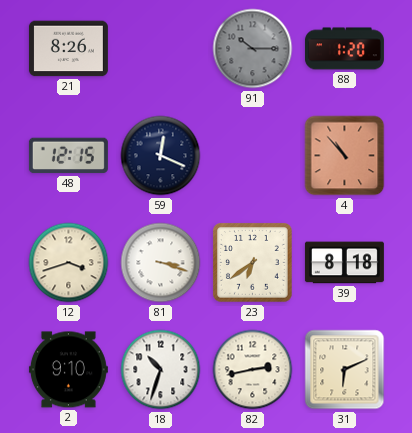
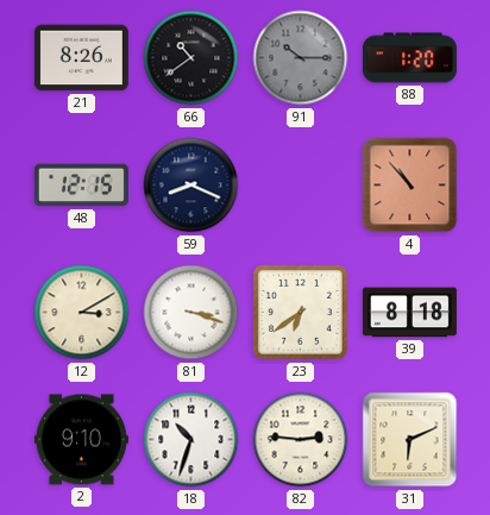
66: none -> 10:39 (191, 58)
59: 12:19 -> 8:19 (191, 186)
12: 3:42 -> 3:10 (82, 313)
82: 2:43 -> 2:46 (301, 440)
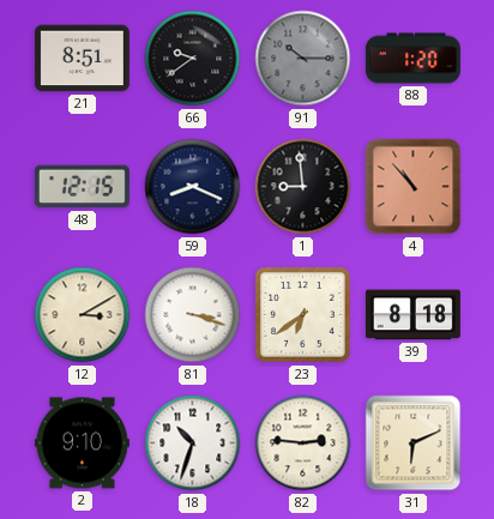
21: 8:26 -> 8:51 (82, 59)
66: 10:39 -> 9:39 (193, 59)
1: none -> 8:59 (303, 187)
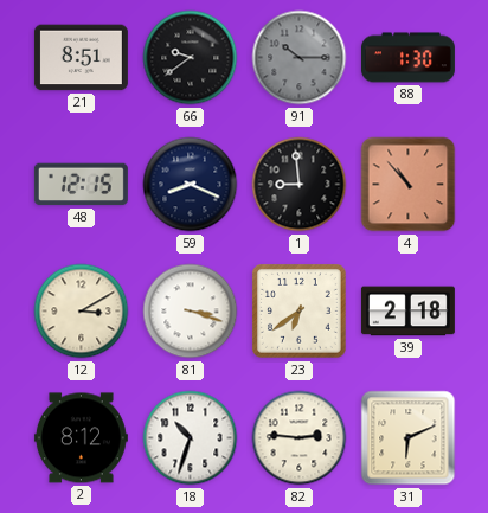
88: 1:20 -> 1:30 (407, 58)
39: 8:18 -> 2:18 (407, 312)
2: 9:10 -> 8:12 (81, 438)
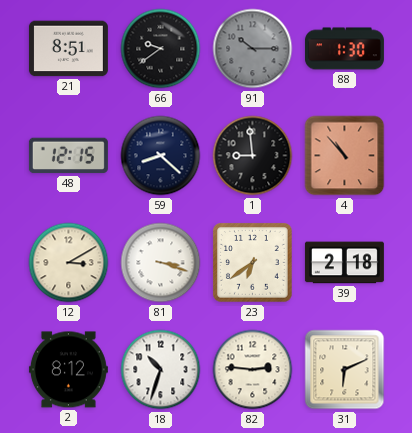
59: 8:19 -> 8:22 (161, 156)
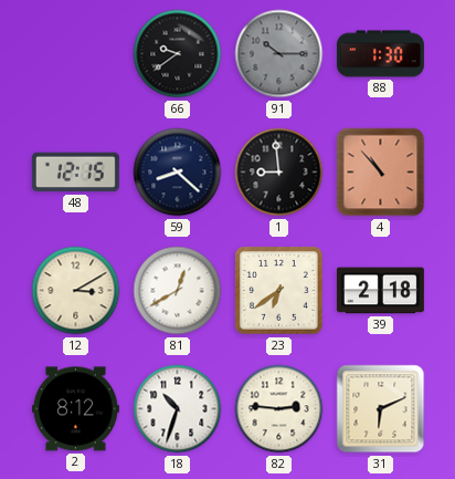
21: 8:51 -> none (68, 49)
81: 3:18 -> 12:40 (178, 291)
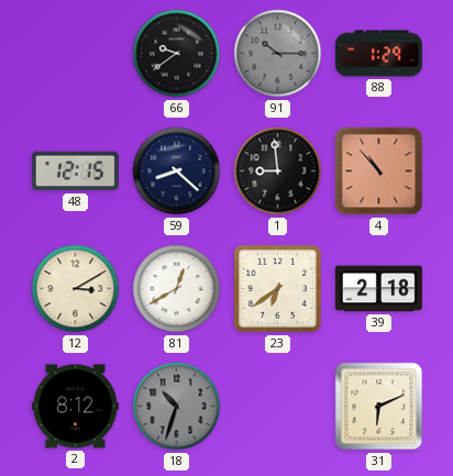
88: 1:30 -> 1:29 (378, 54)
18 dial: white -> grey (177, 407)
82: 2:46 -> none (279, 409)
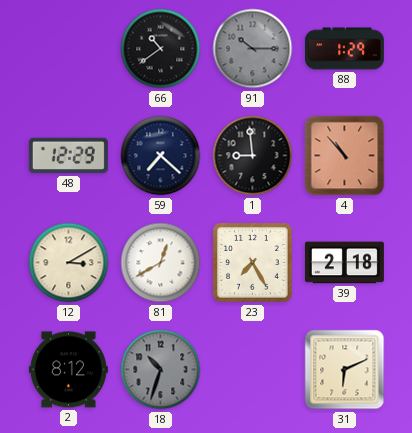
66: 9:39 -> 10:39 (161, 49)
48: 12:15 -> 12:29 (68, 156)
59: 8:22 -> 7:22 (161, 156)
23: 6:39 -> 7:25 (253, 263)
